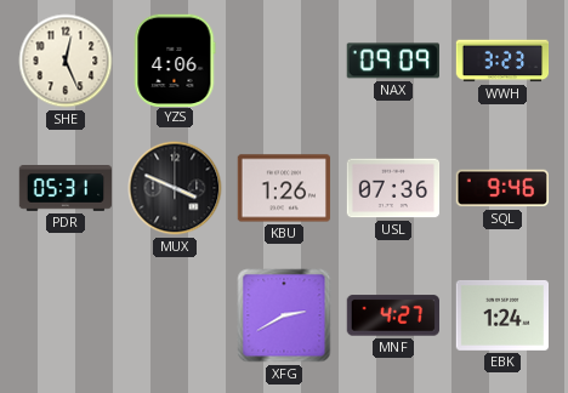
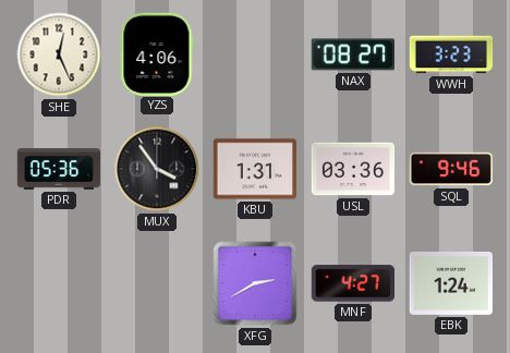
NAX: 09:09 -> 08:27 (352, 54)
PDR: 05:31 -> 05:36 (59, 170)
MUX: 3:49 -> 3:54 (157, 169)
KBU: 1:26 -> 1:31 (255, 169)
USL: 07:36 -> 03:36 (353, 169)
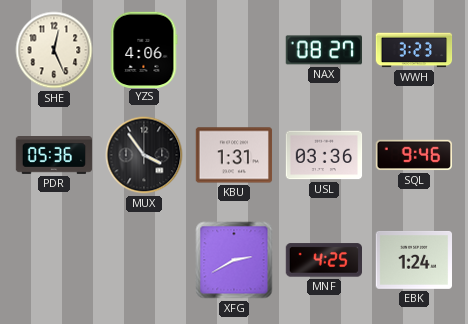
MNF: 4:27 -> 4:25 (323, 260)
